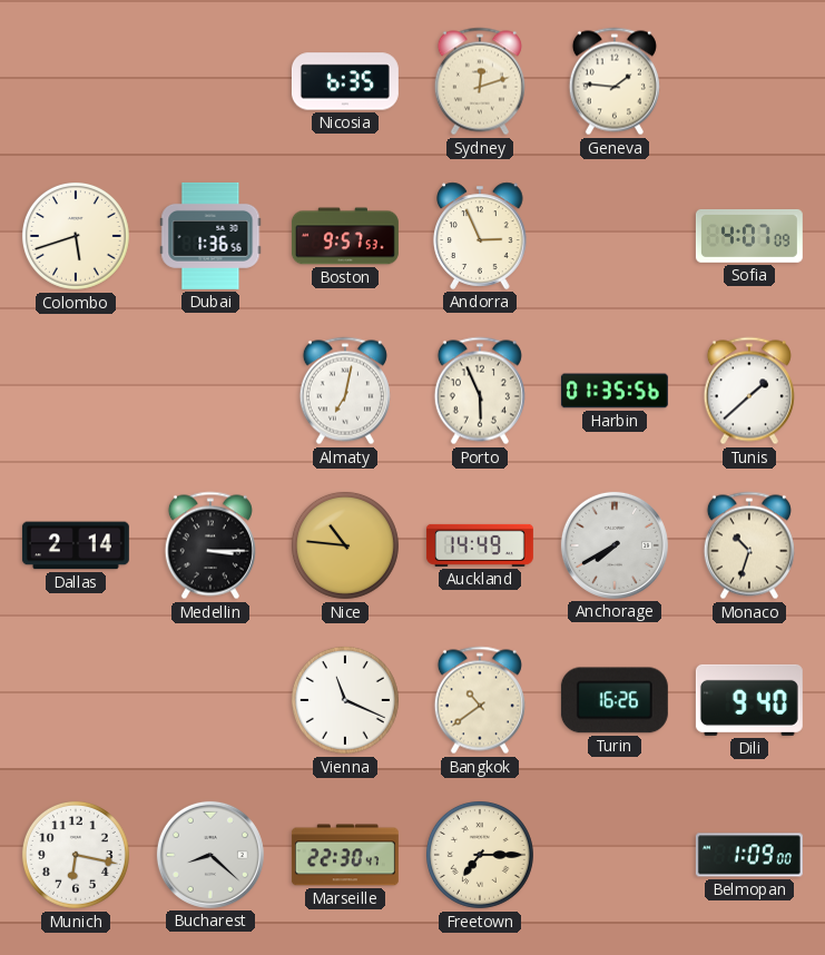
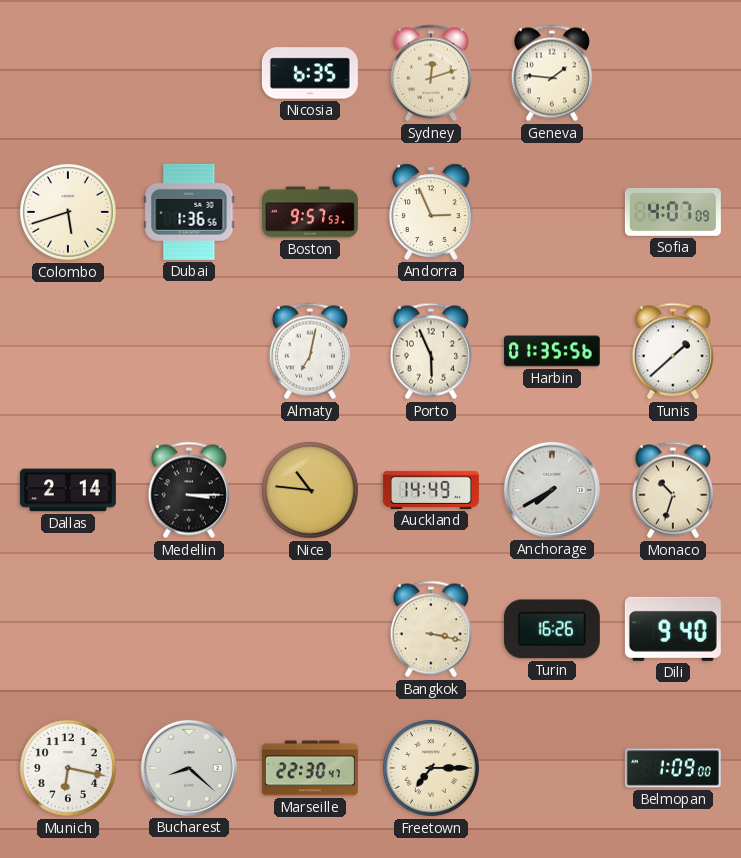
Vienna: 11:19 -> none (345, 700)
Bangkok: 10:39 -> 3:17 (431, 629)
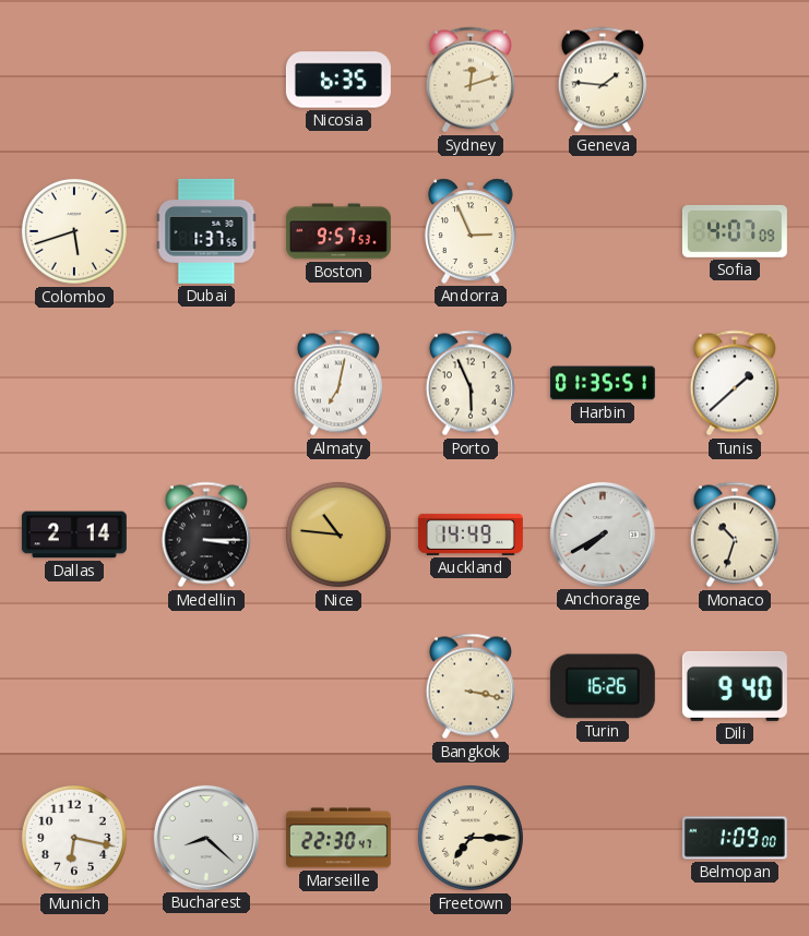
Dubai: 1:36 -> 1:37 (206, 231)
Harbin: 01:35:56 -> 01:35:51 (603, 383)
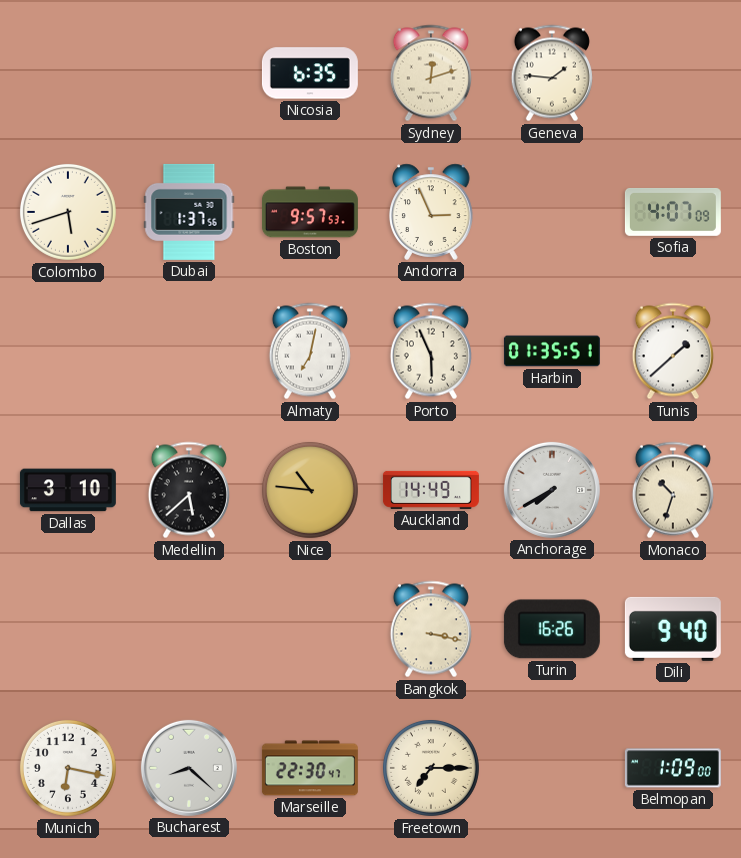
Dallas: 2:14 -> 3:10 (68, 490)
Medellin: 3:15 -> 5:38 (189, 490)
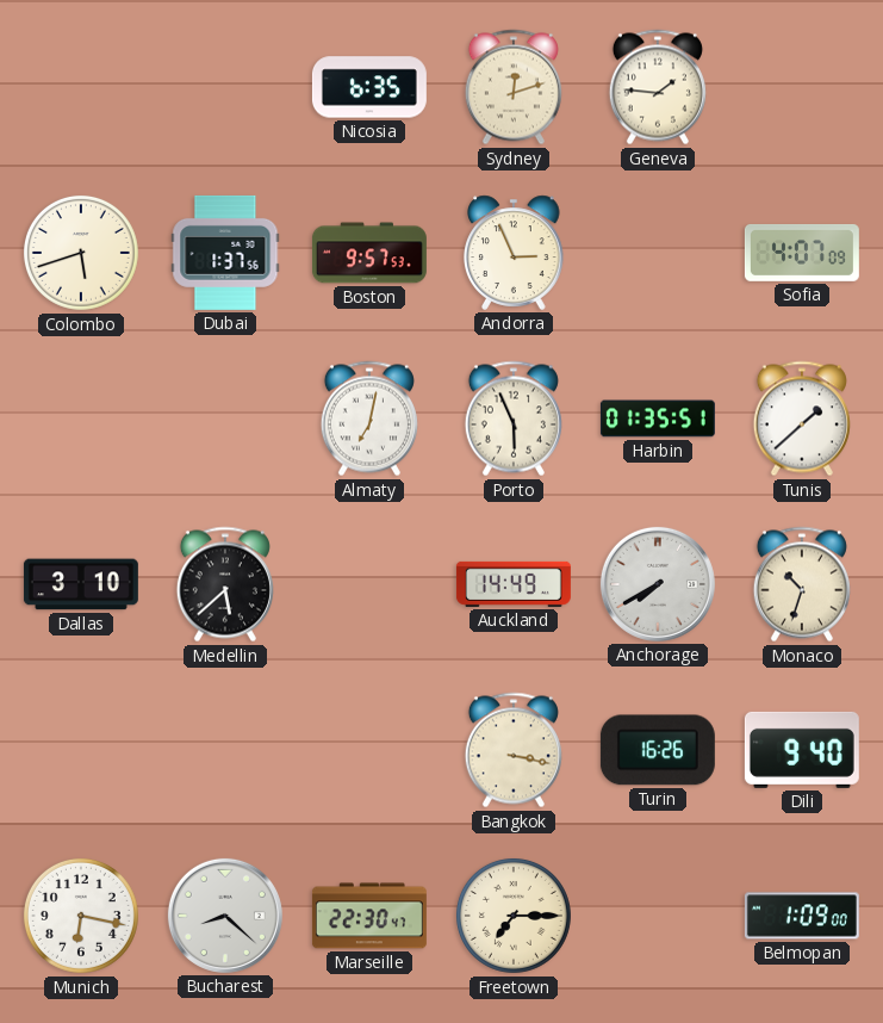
Nice: 10:46 -> none (310, 490)
